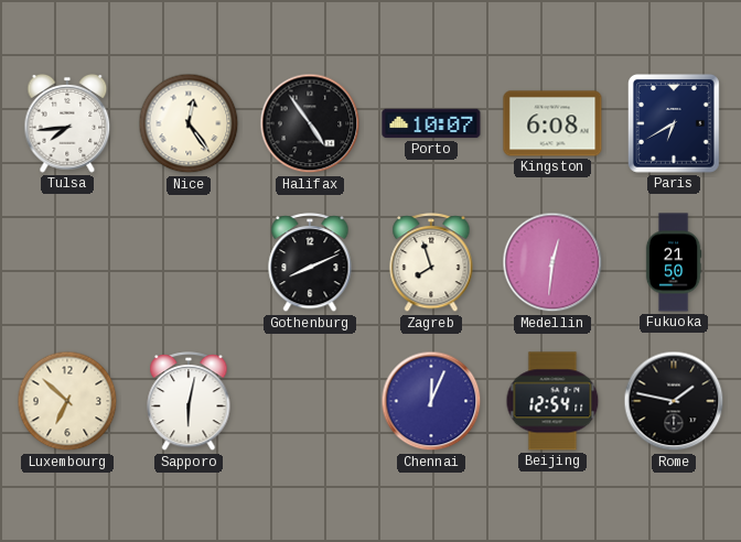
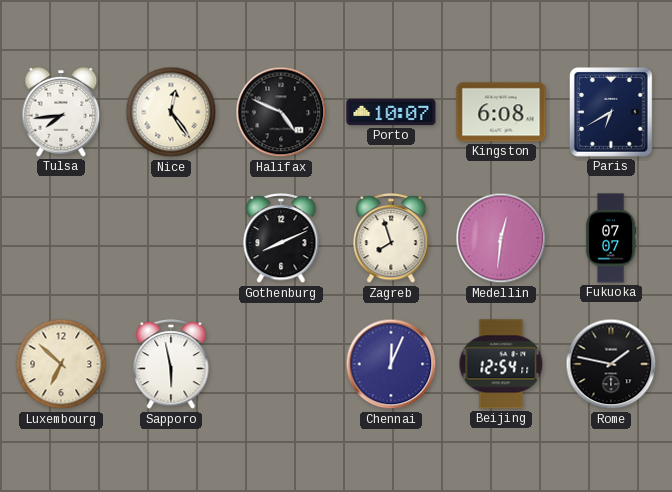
Halifax: 4:54 -> 4:49 (281, 112)
Fukuoka: 21:50 -> 07:07 (611, 238)
Sapporo: 6:02 -> 5:58 (171, 365)
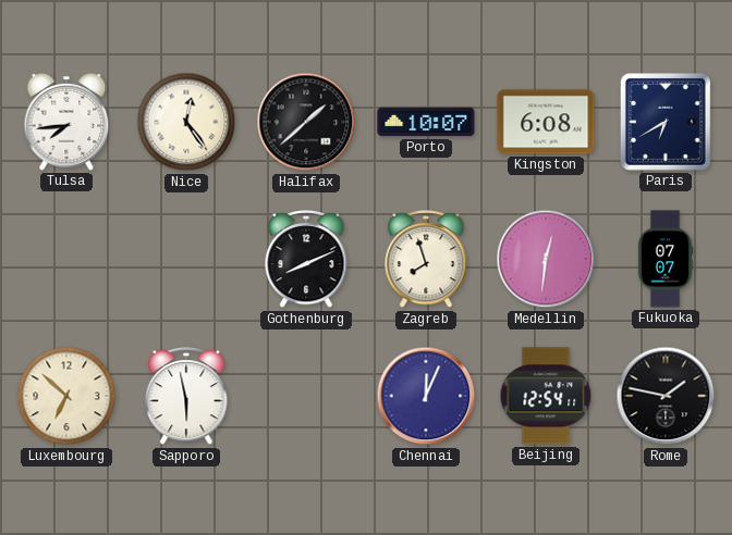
Halifax: 4:49 -> 1:38 (306, 122)
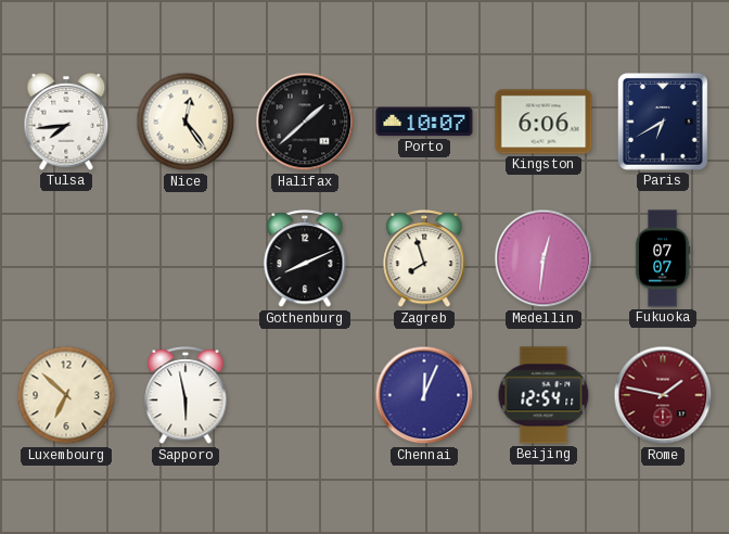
Kingston: 6:08 -> 6:06 (543, 122)
Rome dial: black -> burgundy (663, 395)
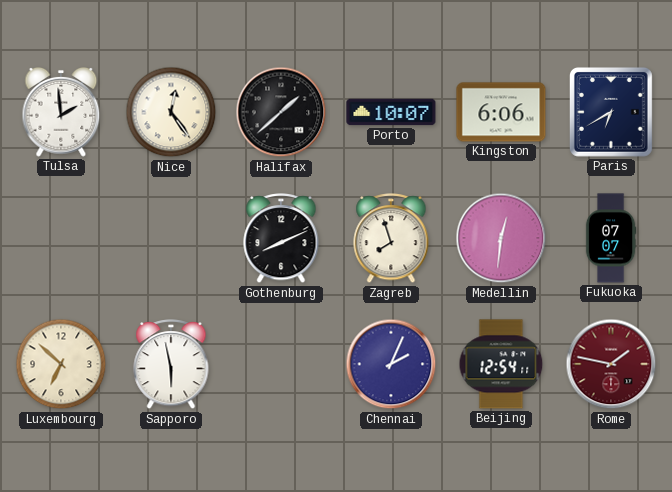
Tulsa: 7:44 -> 1:59 (61, 113)
Chennai: 12:04 -> 2:04 (391, 364)
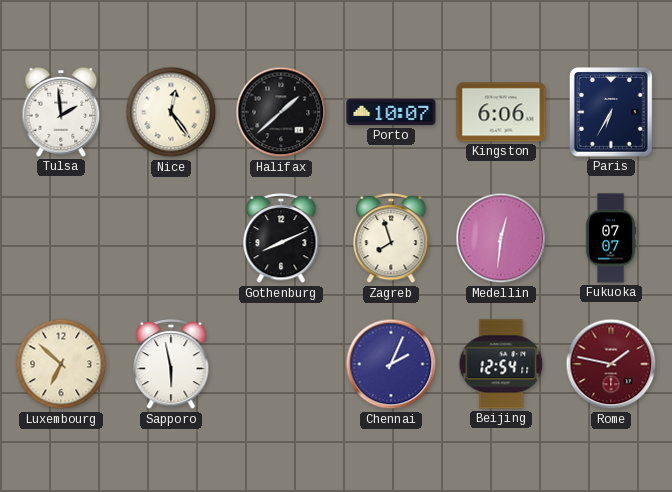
Paris: 6:40 -> 6:35 (611, 112)
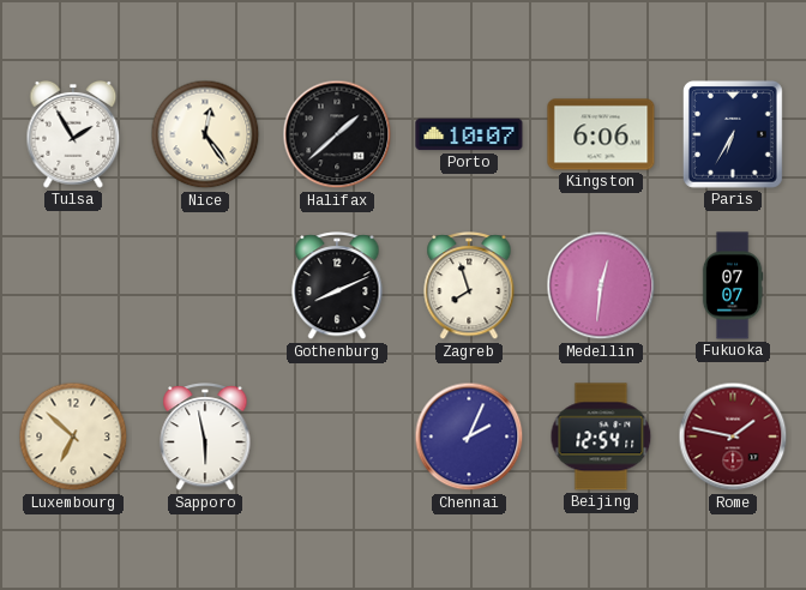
Tulsa: 1:59 -> 1:55 (73, 136)
